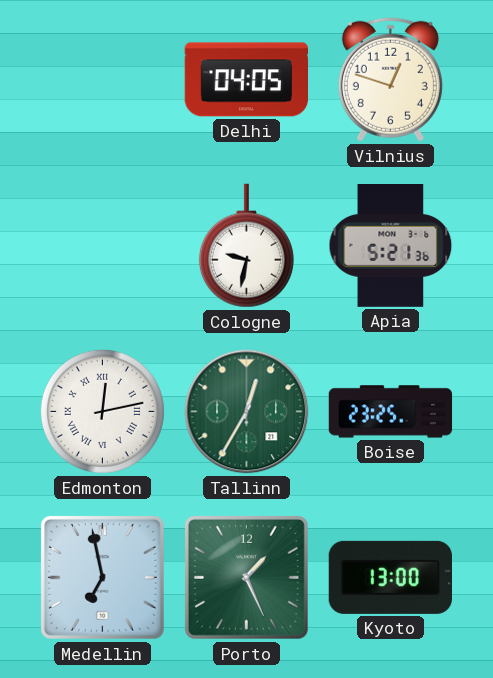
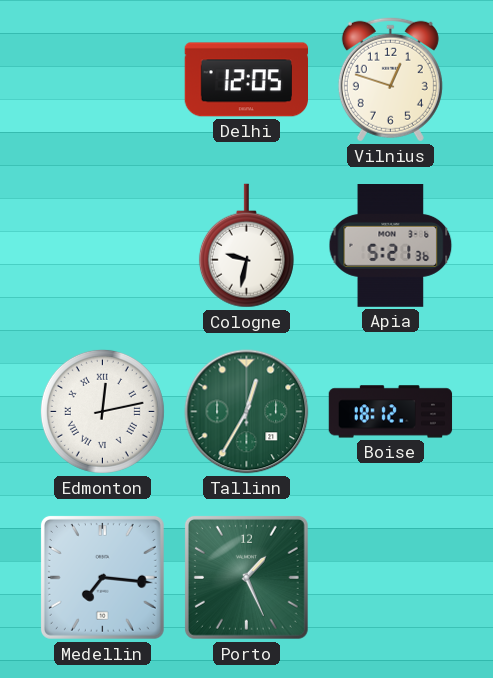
Delhi: 04:05 -> 12:05 (246, 80)
Boise: 23:25 -> 18:12 (391, 412)
Medellin: 6:58 -> 7:16 (102, 577)
Kyoto: 13:00 -> none (390, 577)
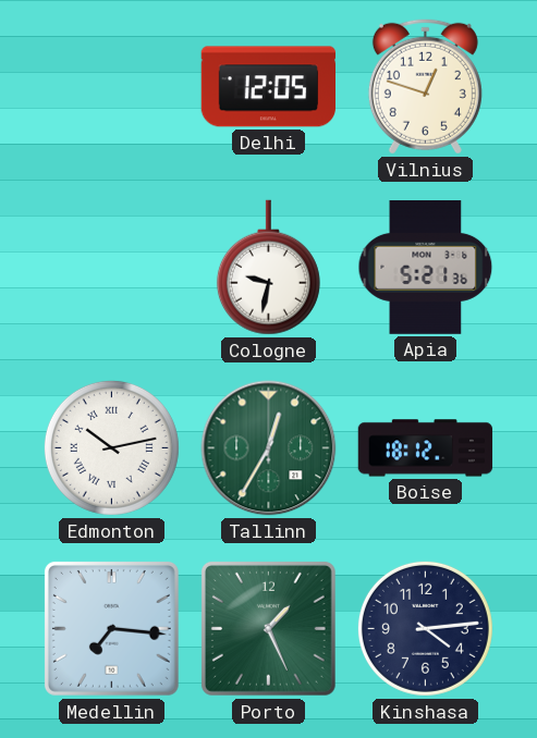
Edmonton: 12:13 -> 10:13 (111, 447)
Kinshasa: none -> 4:14 (425, 628)
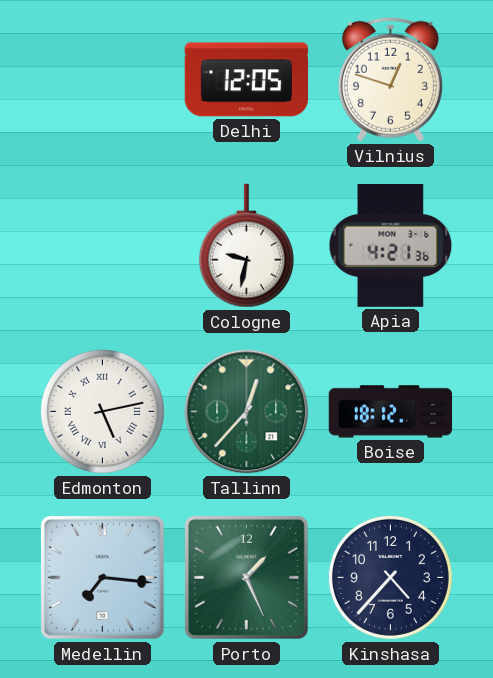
Apia: 5:21 -> 4:21 (391, 246)
Edmonton: 10:13 -> 5:13 (102, 411)
Tallinn: 12:35 -> 12:37 (247, 412)
Kinshasa: 4:14 -> 4:37 (390, 577)
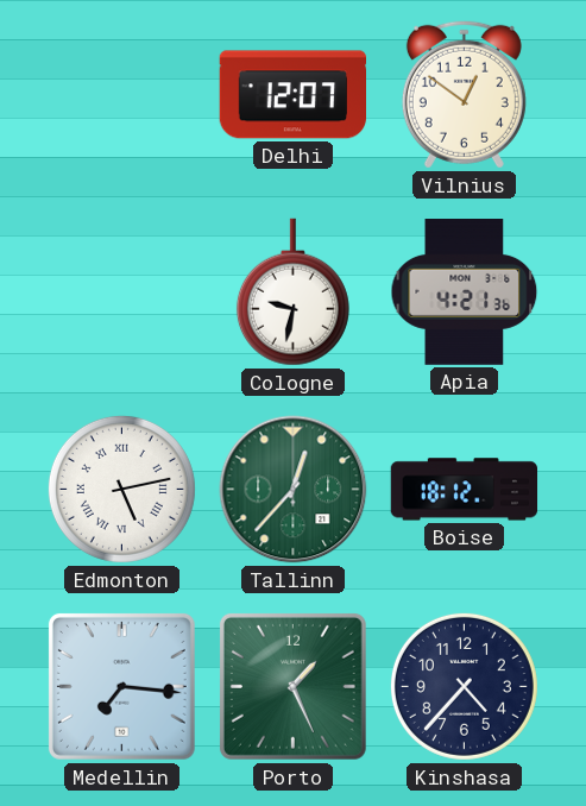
Delhi: 12:05 -> 12:07 (292, 95)
Vilnius: 12:48 -> 12:51 (464, 94)
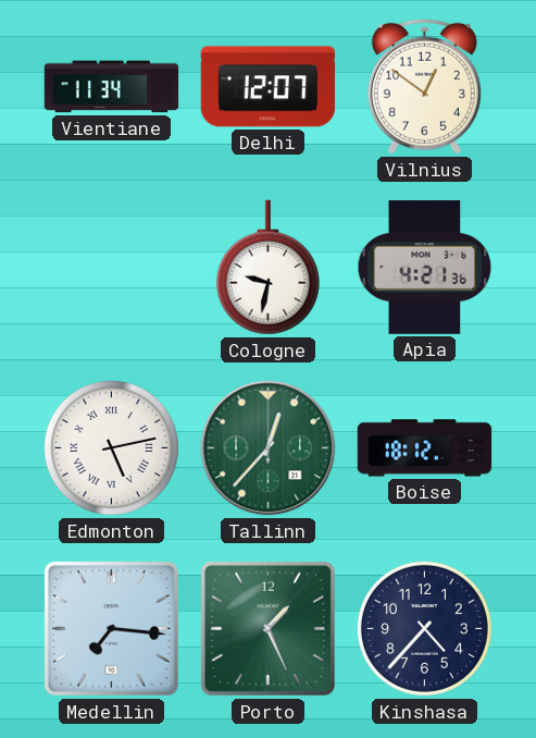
Vientiane: none -> 11:34 (112, 87)
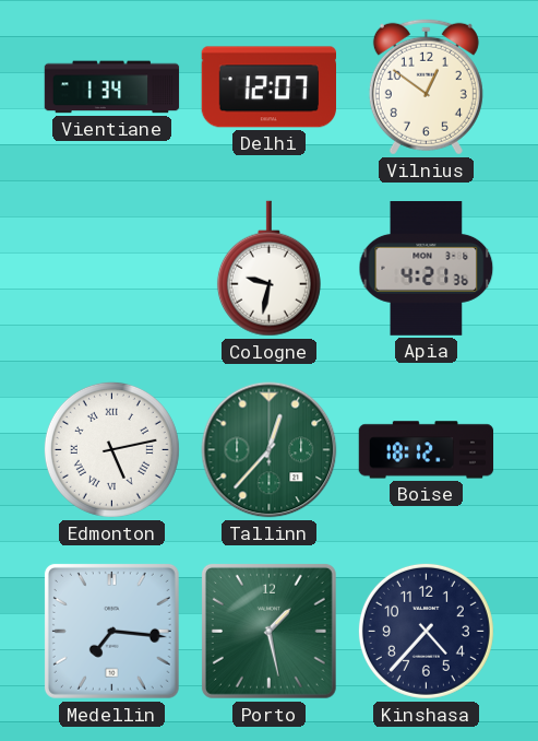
Vientiane: 11:34 -> 1:34 (112, 87)
Porto: 1:26 -> 1:28 (268, 631)
